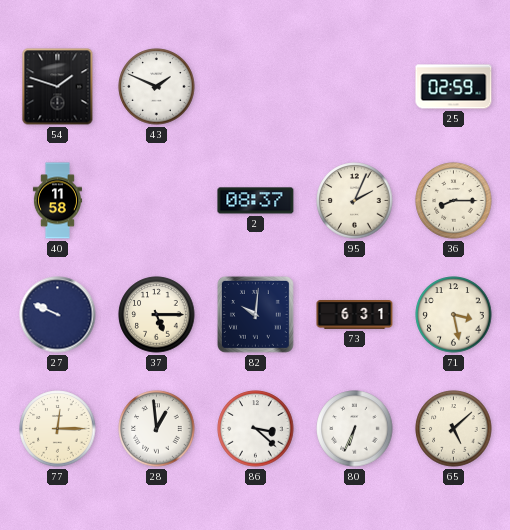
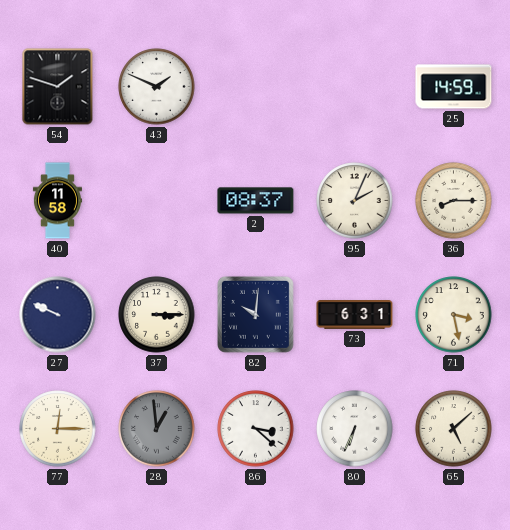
25: 02:59 -> 14:59 (454, 87)
37: 5:15 -> 3:15 (157, 315)
28 dial: white -> grey (157, 429)
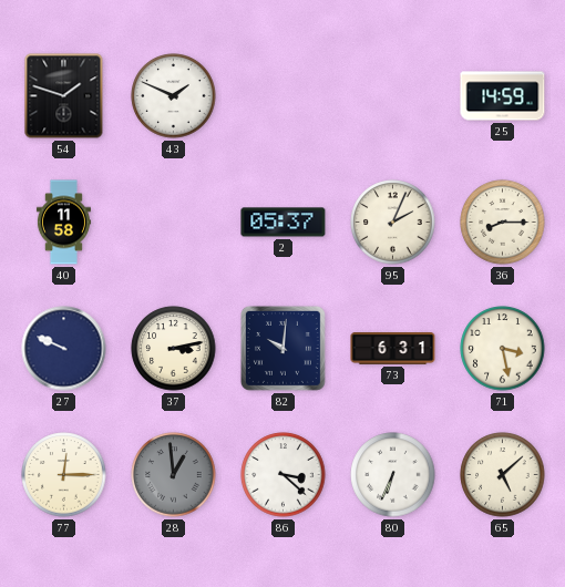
2: 08:37 -> 05:37 (284, 223)
37: 3:15 -> 3:13 (174, 349)
